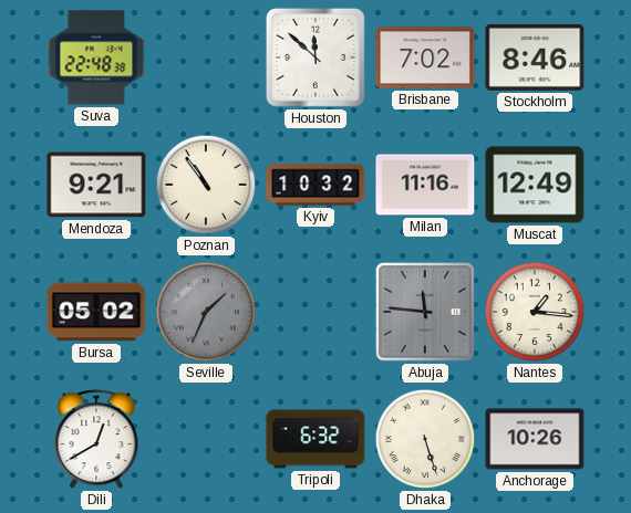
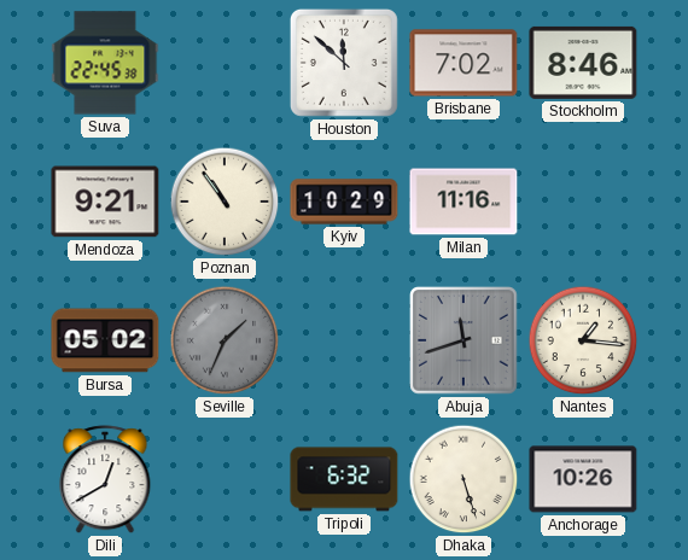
Suva: 22:48 -> 22:45 (105, 63)
Kyiv: 10:32 -> 10:29 (344, 202)
Muscat: 12:49 -> none (535, 185)
Abuja: 11:46 -> 11:42 (463, 340)
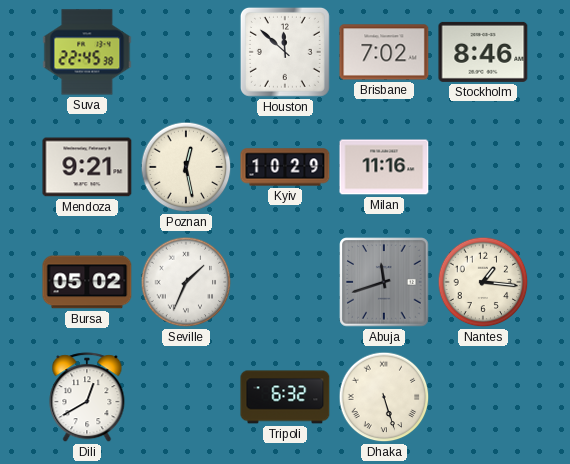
Poznan: 10:54 -> 12:28 (186, 167)
Seville dial: grey -> white (186, 282)
Anchorage: 10:26 -> none (583, 479)
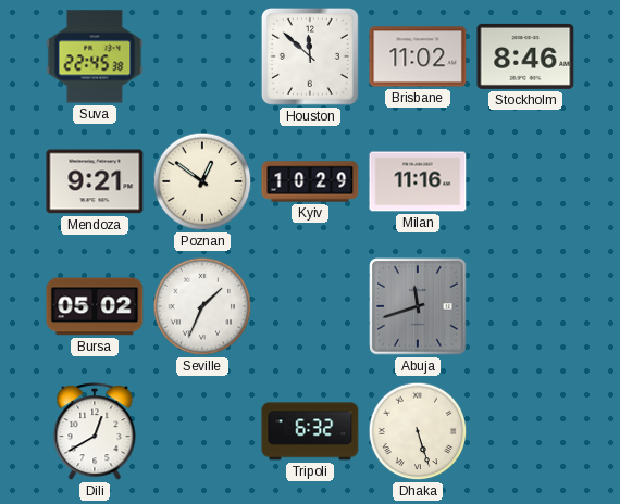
Brisbane: 7:02 -> 11:02 (418, 56)
Poznan: 12:28 -> 12:51 (202, 181)
Nantes: 1:16 -> none (483, 282)
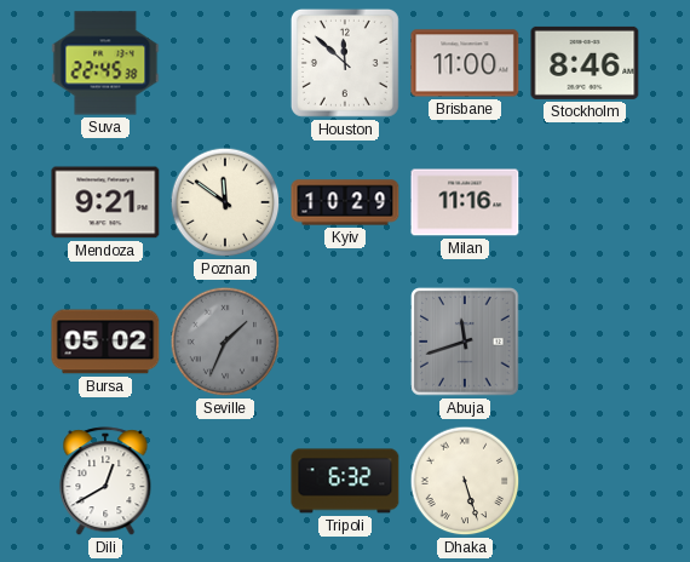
Brisbane: 11:02 -> 11:00 (465, 63)
Poznan: 12:51 -> 11:51 (225, 202)
Seville dial: white -> grey (225, 342)
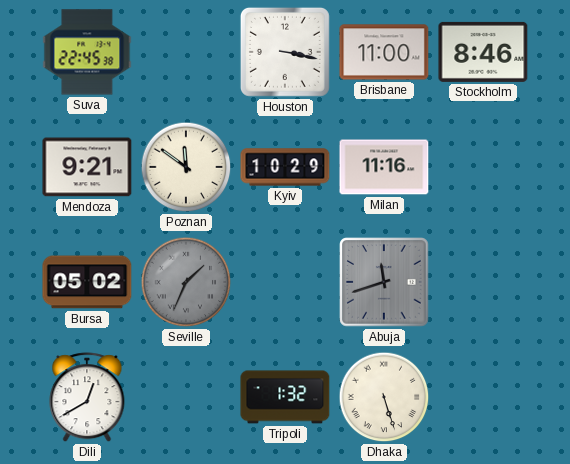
Houston: 11:52 -> 3:17 (285, 52)
Tripoli: 6:32 -> 1:32 (285, 397)
